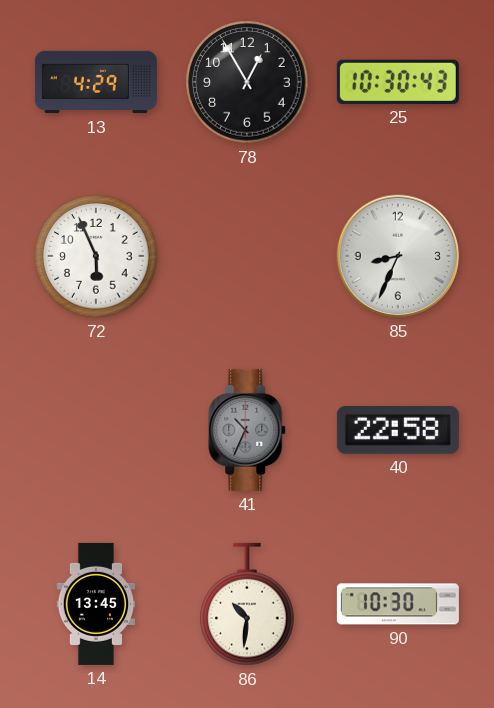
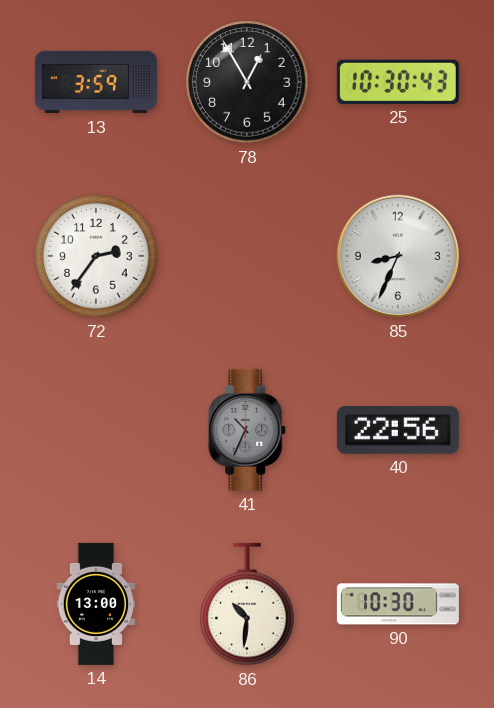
13: 4:29 -> 3:59 (96, 82)
72: 5:56 -> 2:36 (96, 256)
40: 22:58 -> 22:56 (398, 430)
14: 13:45 -> 13:00 (96, 604)
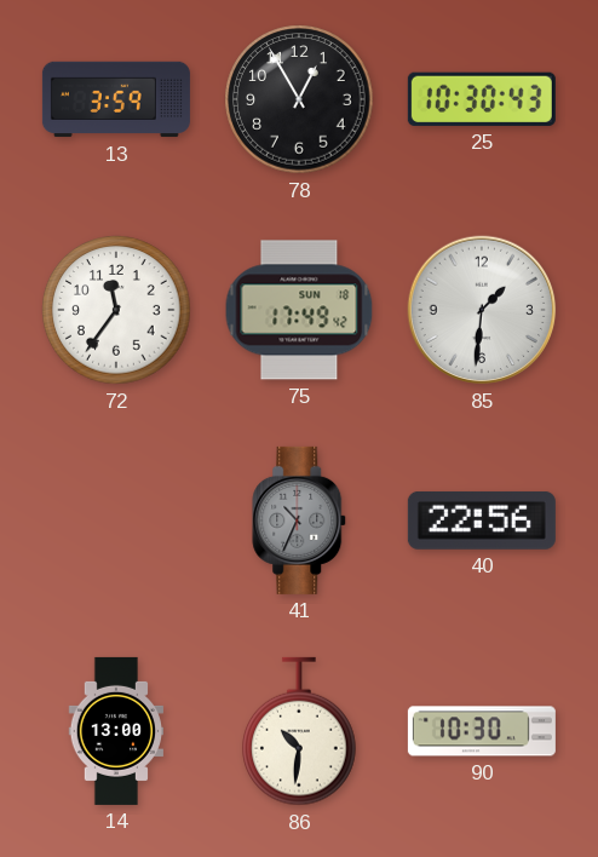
72: 2:36 -> 11:36 (116, 310)
75: none -> 17:49 (299, 310)
85: 8:34 -> 1:31 (482, 310)
